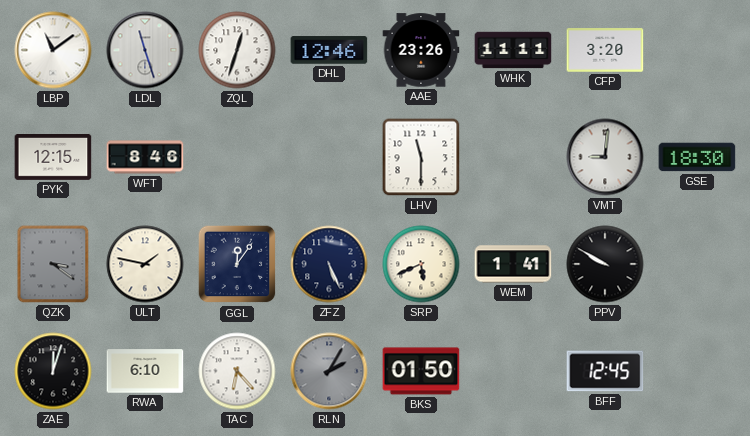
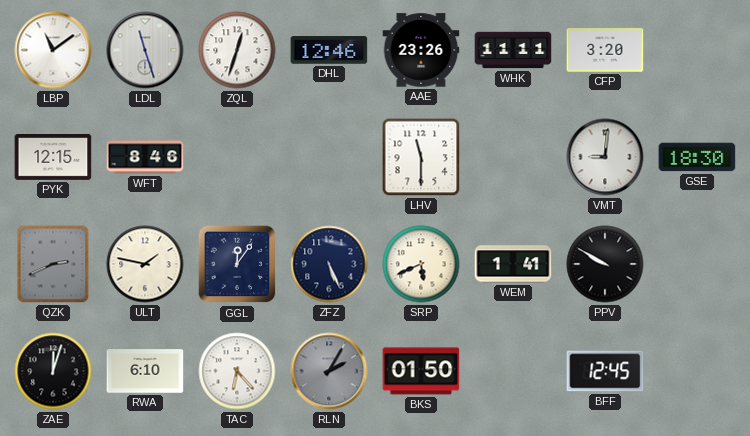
QZK: 3:21 -> 2:41 (53, 264)
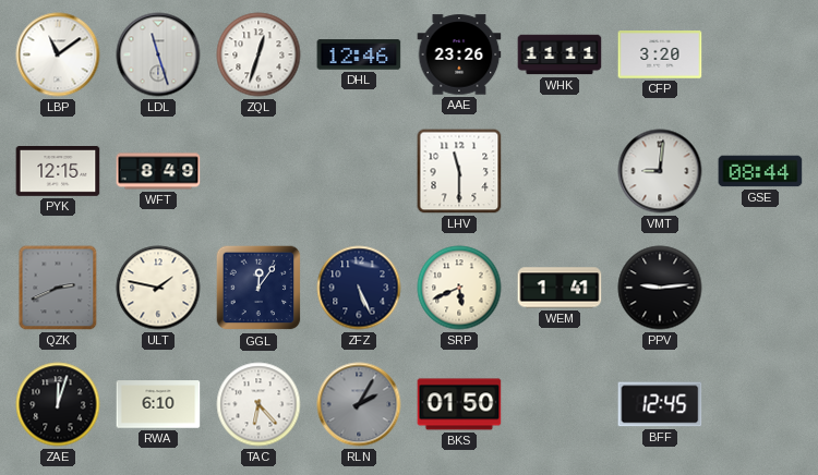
WFT: 8:46 -> 8:49 (158, 171)
GSE: 18:30 -> 08:44 (760, 171)
PPV: 9:50 -> 9:14 (660, 288)
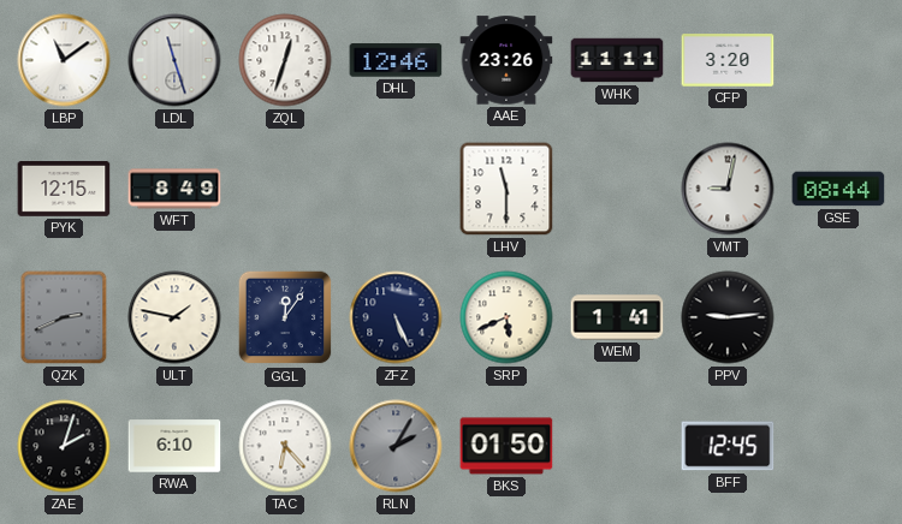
VMT: 9:01 -> 9:02 (728, 189)
ZAE: 12:03 -> 2:03 (64, 446)
